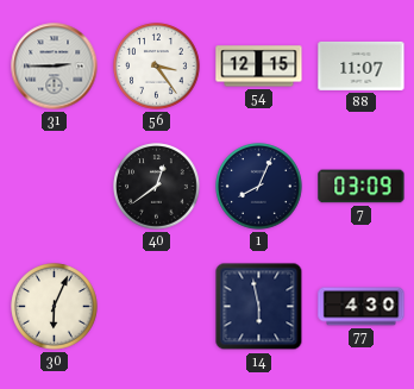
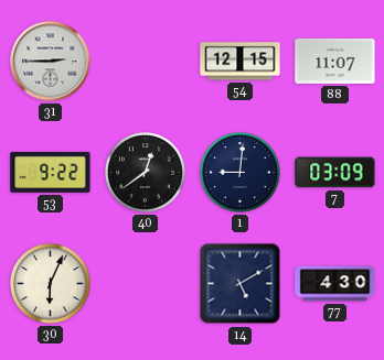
56: 3:24 -> none (157, 67)
53: none -> 9:22 (51, 172)
1: 8:04 -> 9:01 (241, 173)
14: 5:58 -> 5:10 (241, 284)
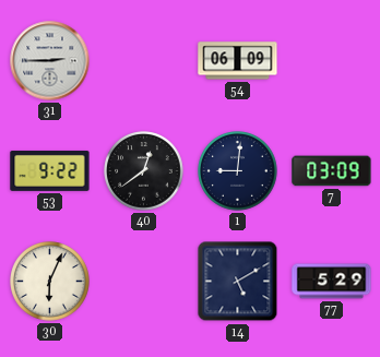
54: 12:15 -> 06:09 (238, 61)
88: 11:07 -> none (335, 61)
77: 4:30 -> 5:29 (332, 282)
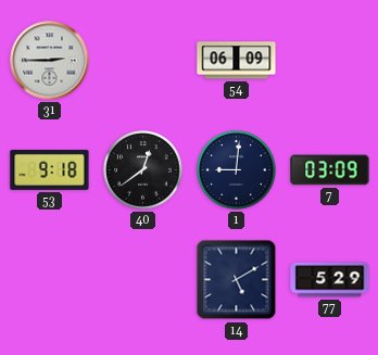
53: 9:22 -> 9:18 (50, 169)
30: 6:04 -> none (50, 282)
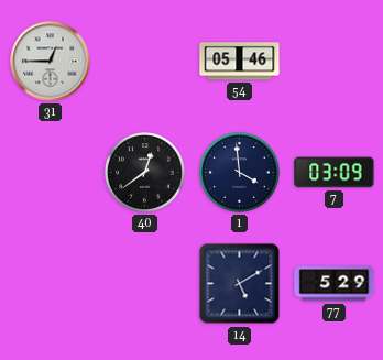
31: 2:45 -> 12:45 (51, 62)
54: 06:09 -> 05:46 (240, 62)
53: 9:18 -> none (50, 169)
1: 9:01 -> 3:59 (240, 173)
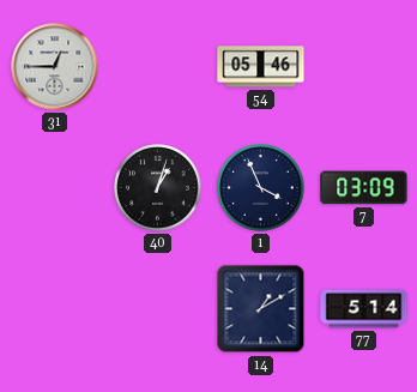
40: 12:39 -> 1:03 (158, 188)
1: 3:59 -> 3:56 (261, 188)
14: 5:10 -> 1:10 (261, 309)
77: 5:29 -> 5:14 (364, 309)
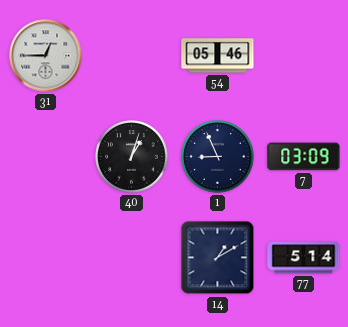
1: 3:56 -> 8:56 (218, 157)
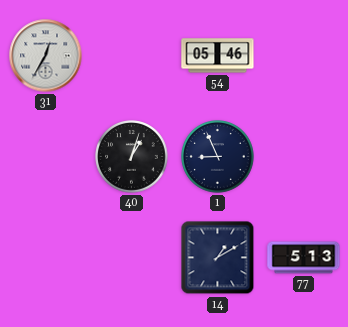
31: 12:45 -> 12:35 (46, 56)
7: 03:09 -> none (304, 157)
77: 5:14 -> 5:13 (304, 258)
